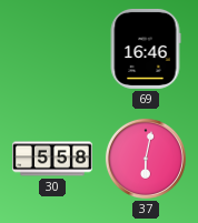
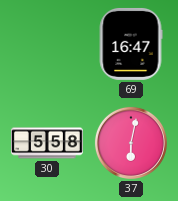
69: 16:46 -> 16:47 (131, 44)
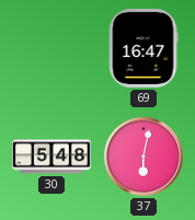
30: 5:58 -> 5:48 (51, 157)
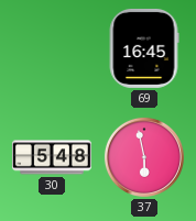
69: 16:47 -> 16:45 (144, 48)
37: 6:02 -> 5:58 (144, 157)
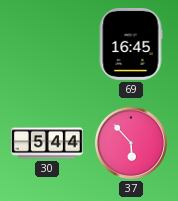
30: 5:48 -> 5:44 (47, 143)
37: 5:58 -> 5:53 (131, 143)
